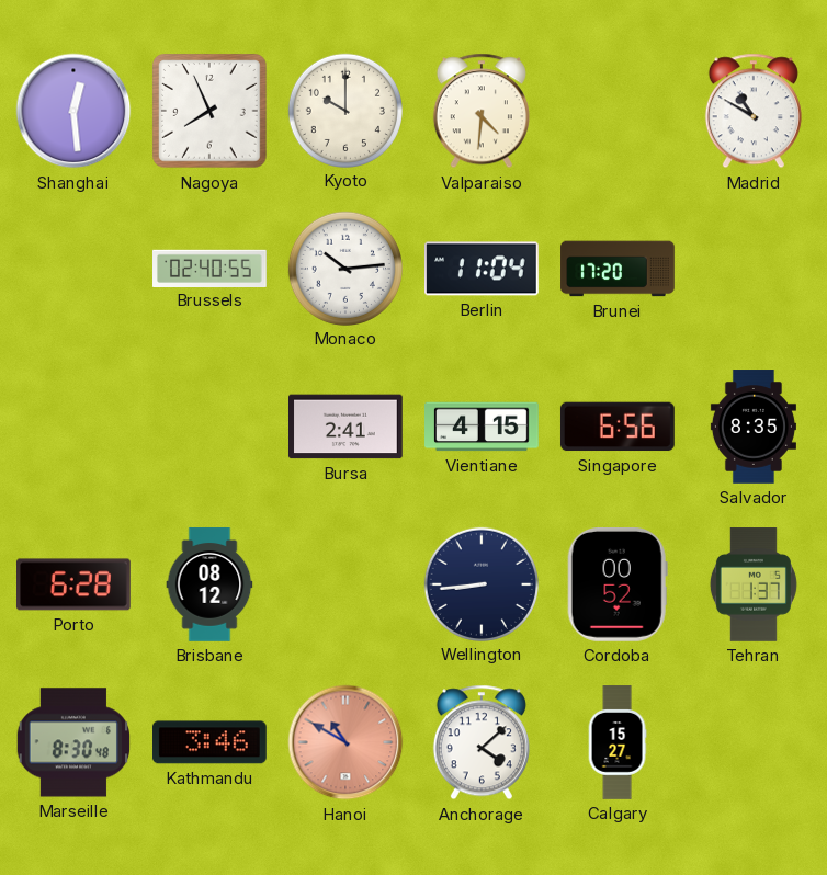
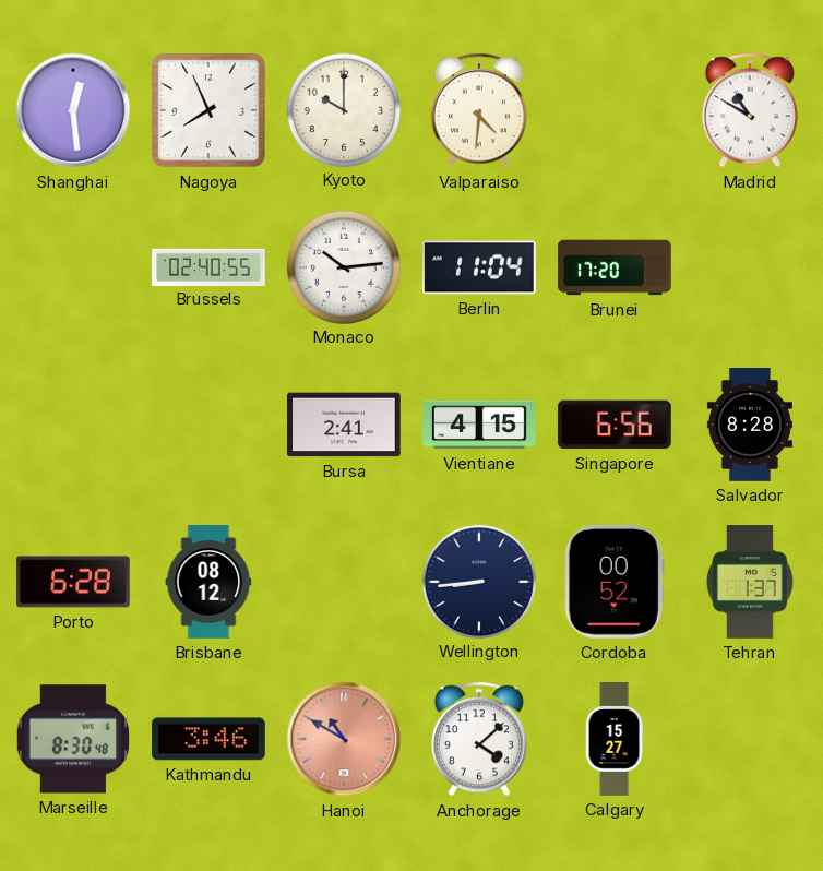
Salvador: 8:35 -> 8:28 (750, 425)
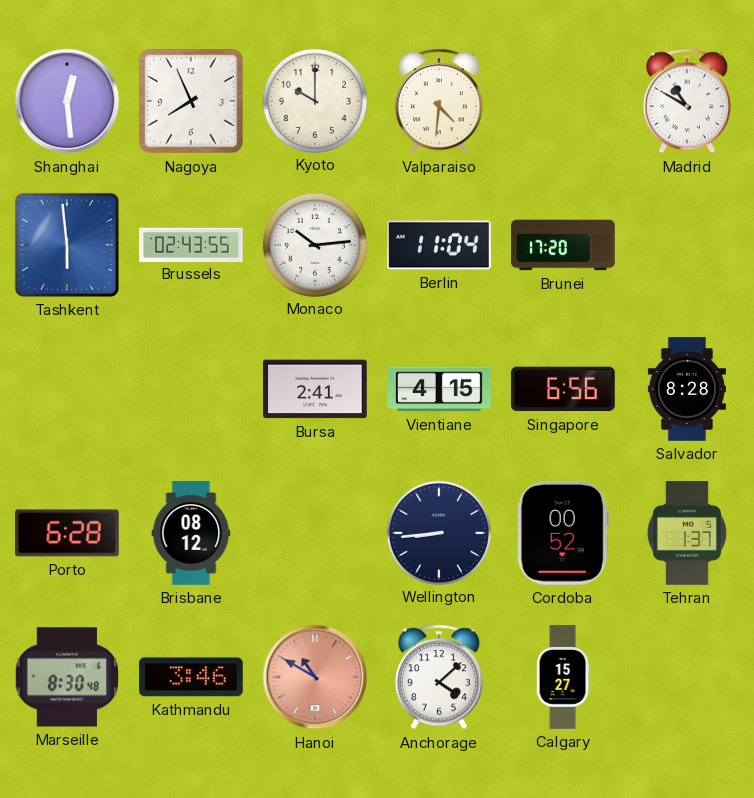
Tashkent: none -> 5:59 (67, 245)
Brussels: 02:40 -> 02:43 (192, 244)
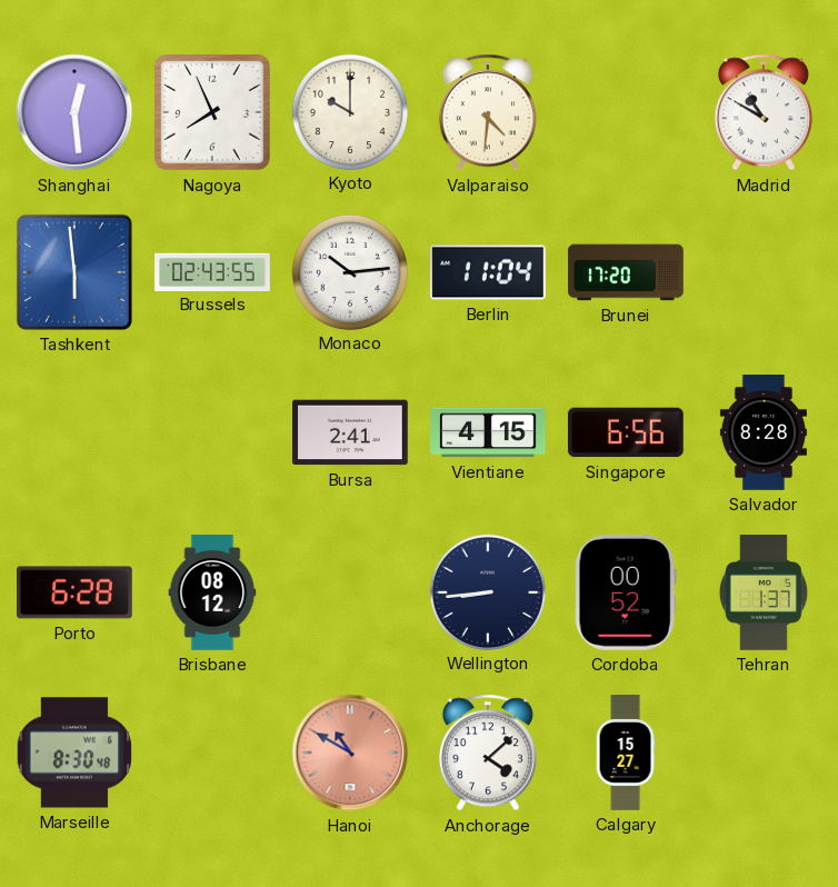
Kathmandu: 3:46 -> none (192, 677)
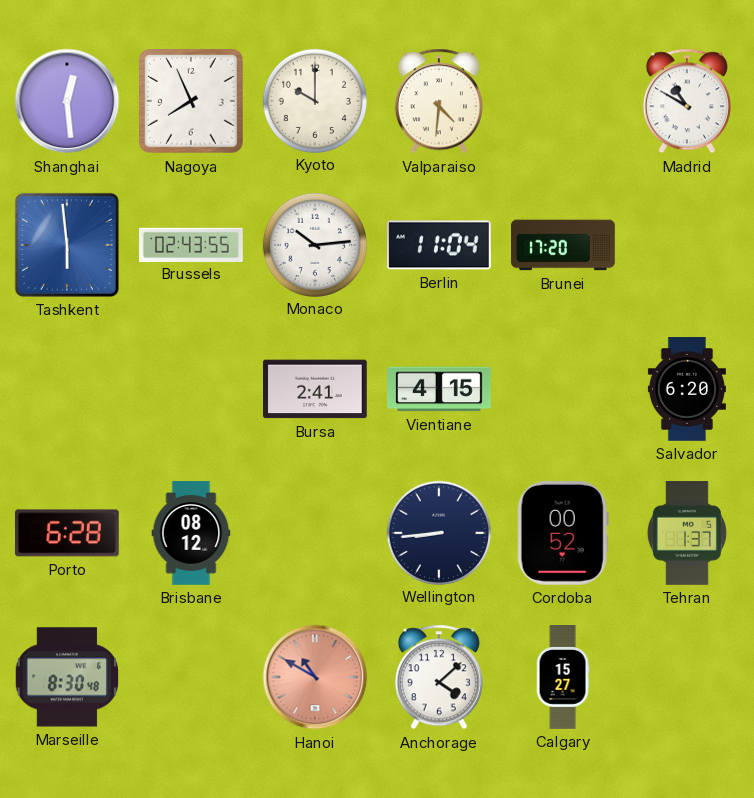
Singapore: 6:56 -> none (626, 432)
Salvador: 8:28 -> 6:20 (687, 389)
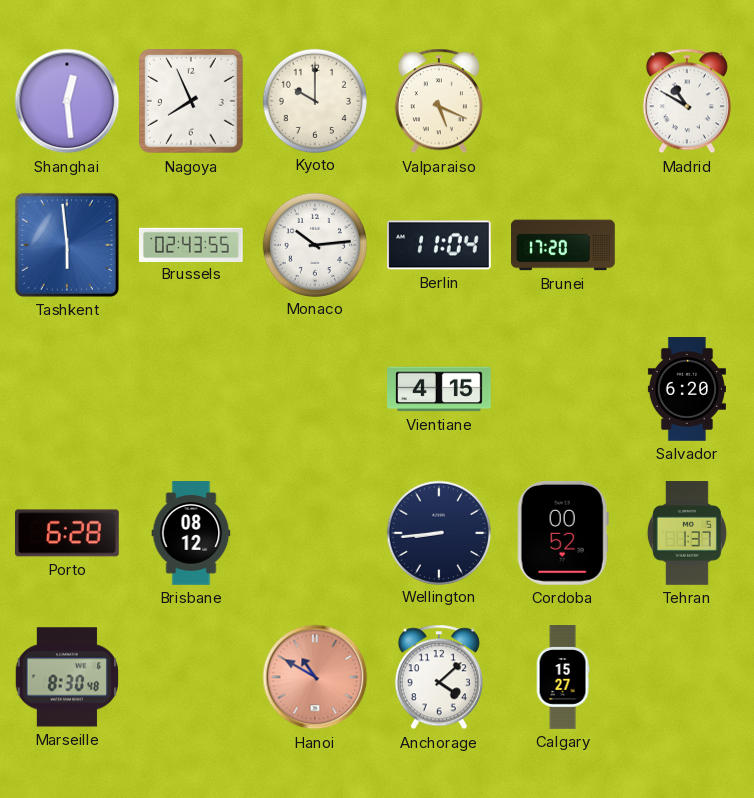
Valparaiso: 4:31 -> 5:19 (439, 101)
Bursa: 2:41 -> none (316, 389)
